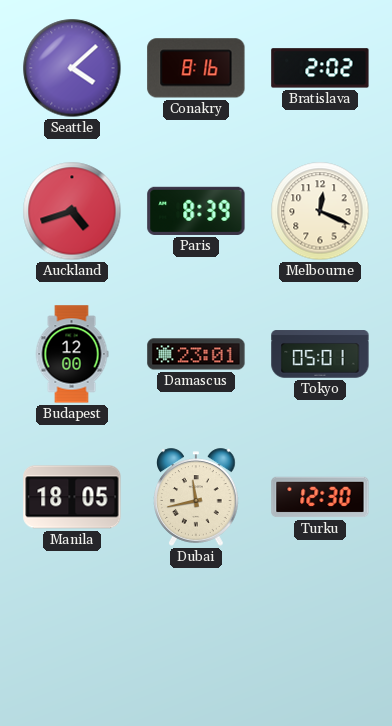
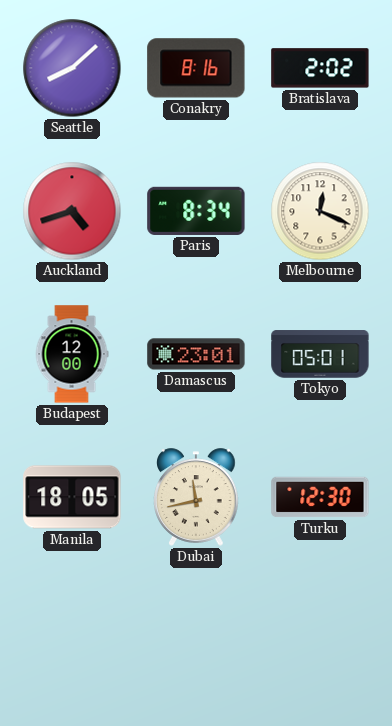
Seattle: 4:08 -> 8:08 (72, 68)
Paris: 8:39 -> 8:34 (196, 211)
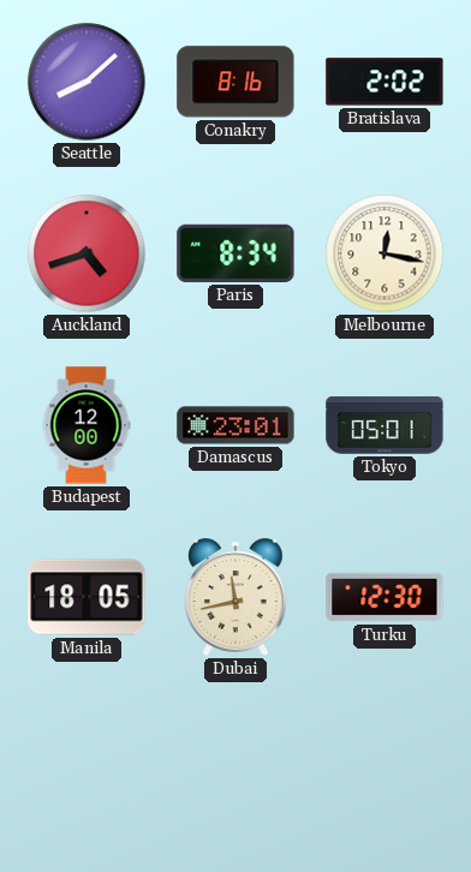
Melbourne: 12:19 -> 12:17 (384, 253)
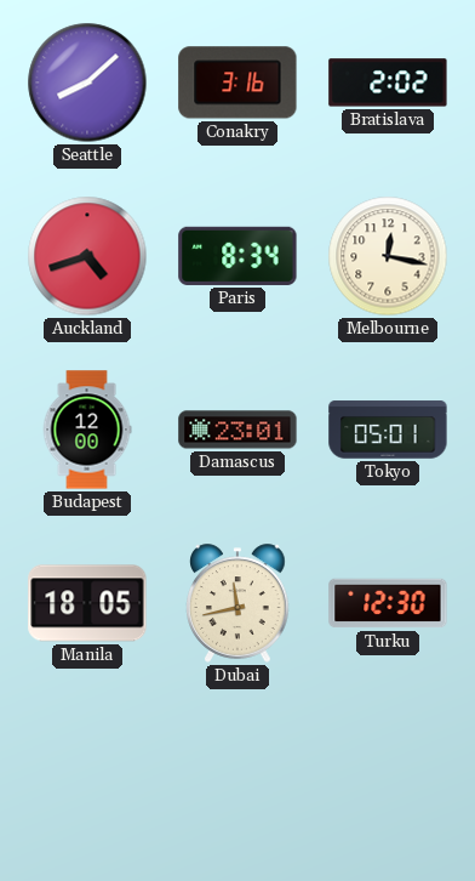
Conakry: 8:16 -> 3:16 (237, 83)
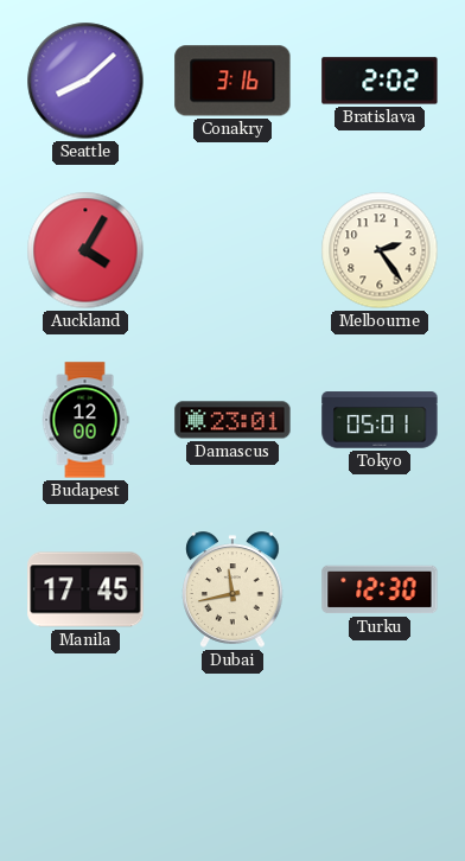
Auckland: 4:42 -> 4:05 (85, 250)
Paris: 8:34 -> none (237, 256)
Melbourne: 12:17 -> 2:24 (380, 250)
Manila: 18:05 -> 17:45 (85, 589)
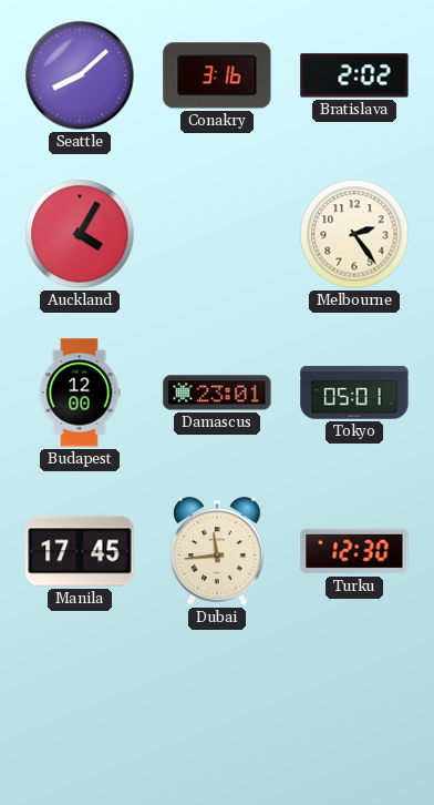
Dubai: 11:43 -> 11:44 (217, 551)
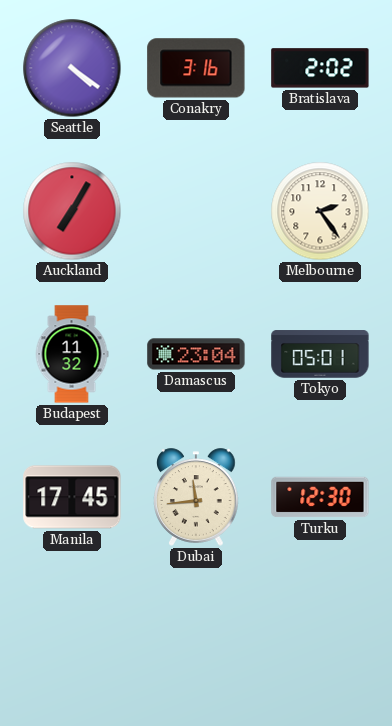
Seattle: 8:08 -> 4:21 (72, 68)
Auckland: 4:05 -> 7:05 (72, 211)
Budapest: 12:00 -> 11:32 (72, 354)
Damascus: 23:01 -> 23:04 (196, 354)
